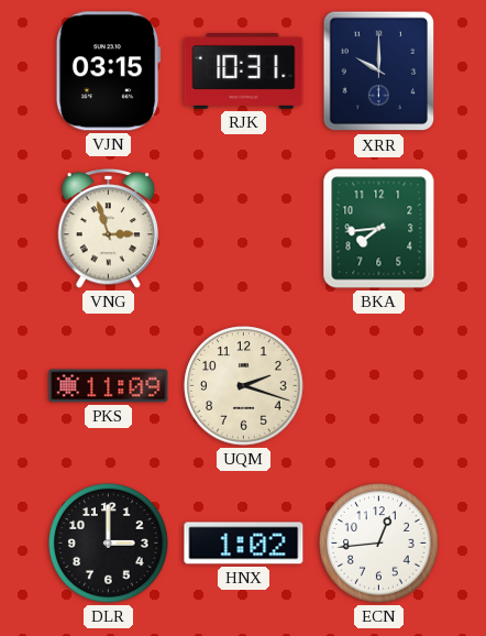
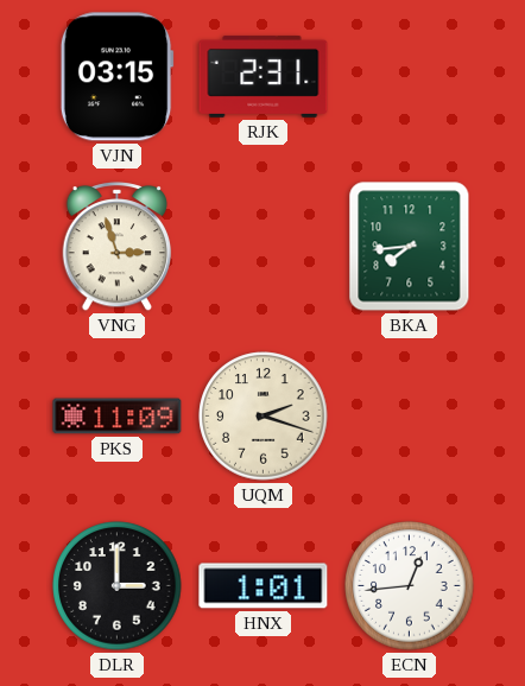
RJK: 10:31 -> 2:31 (264, 76)
XRR: 10:00 -> none (379, 72)
HNX: 1:02 -> 1:01 (264, 586)
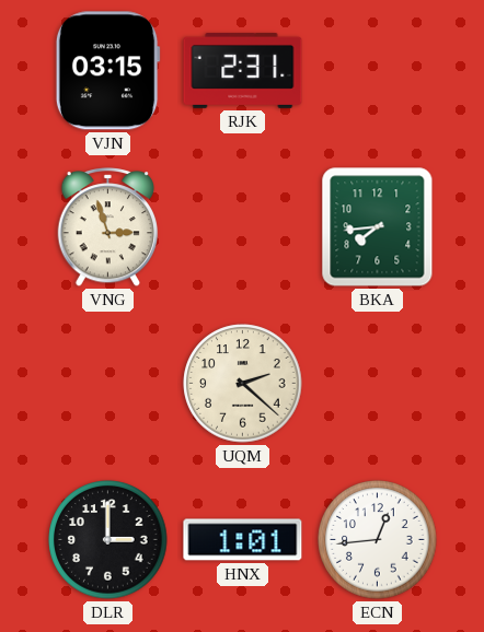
PKS: 11:09 -> none (118, 417)
UQM: 2:18 -> 2:22 (243, 384)
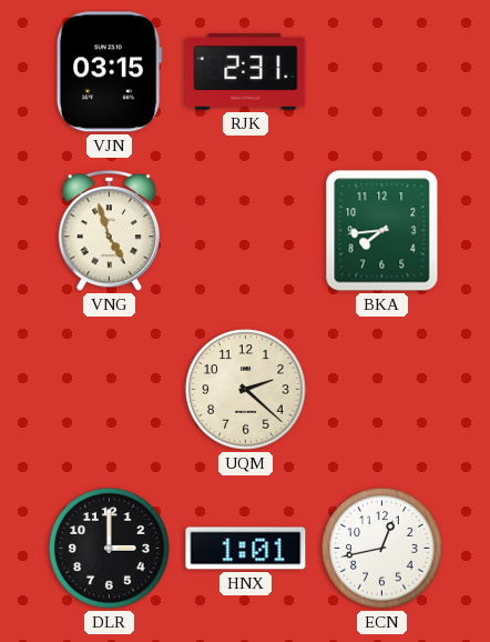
VNG: 2:57 -> 4:57 (110, 231)
ECN: 12:44 -> 12:43 (382, 549)
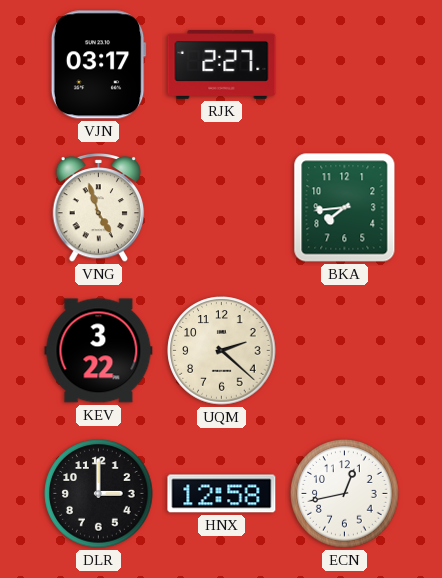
VJN: 03:15 -> 03:17 (98, 65)
RJK: 2:31 -> 2:27 (222, 64)
KEV: none -> 3:22 (99, 351)
HNX: 1:01 -> 12:58 (222, 494)
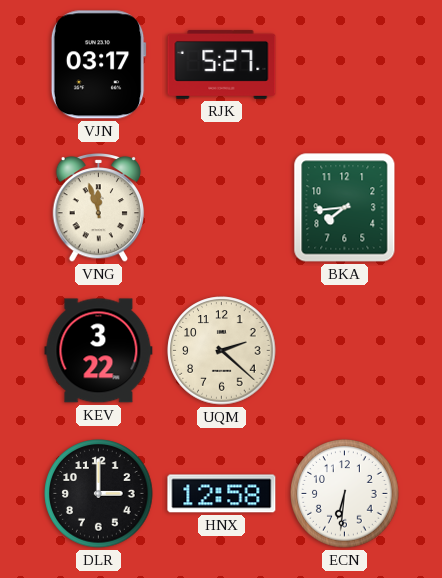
RJK: 2:27 -> 5:27 (222, 64)
VNG: 4:57 -> 11:57 (99, 208)
ECN: 12:43 -> 6:31 (345, 494)
